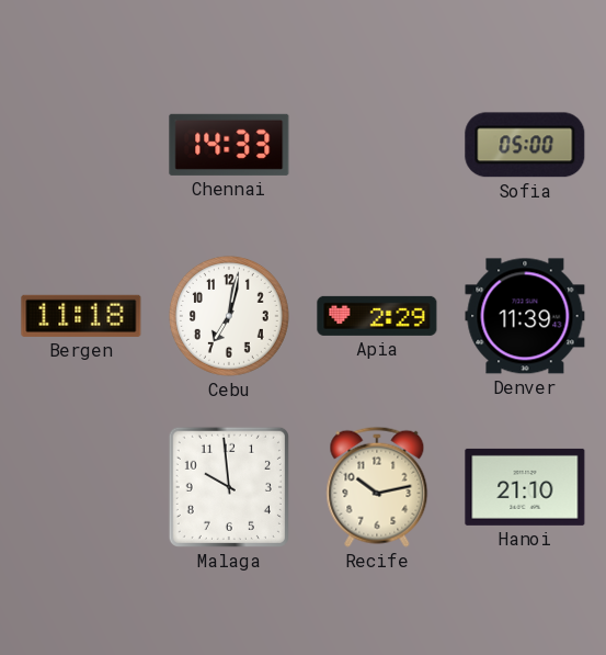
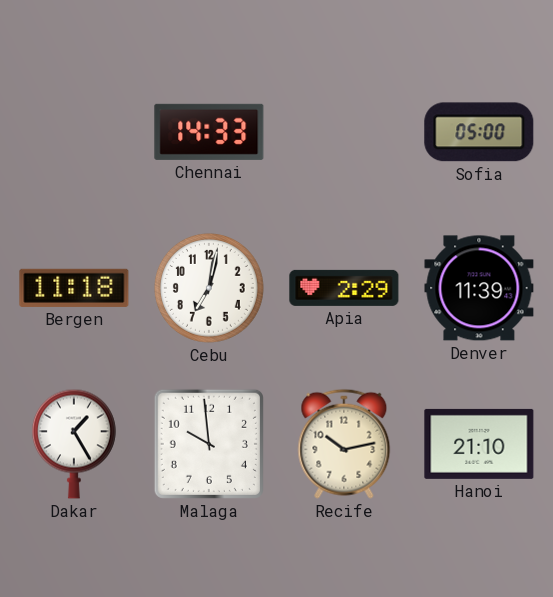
Dakar: none -> 1:25 (74, 444)
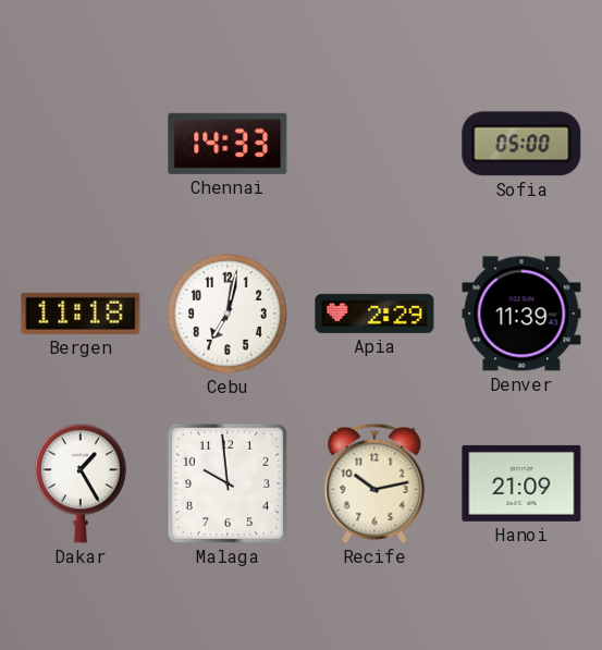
Hanoi: 21:10 -> 21:09 (521, 483)
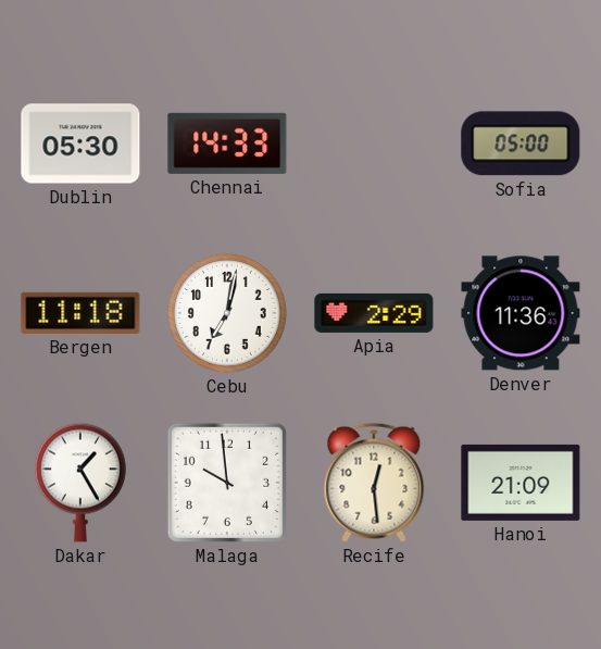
Dublin: none -> 05:30 (80, 143)
Denver: 11:39 -> 11:36 (521, 313)
Recife: 10:13 -> 12:29 (374, 483)
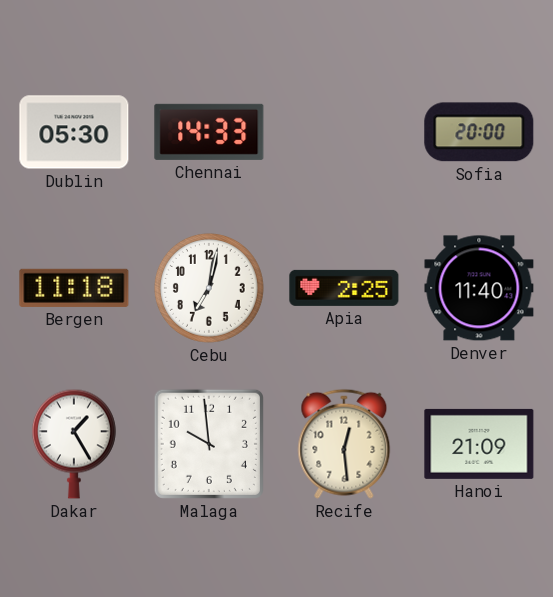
Sofia: 05:00 -> 20:00 (479, 132)
Apia: 2:29 -> 2:25 (344, 288)
Denver: 11:36 -> 11:40 (479, 288)
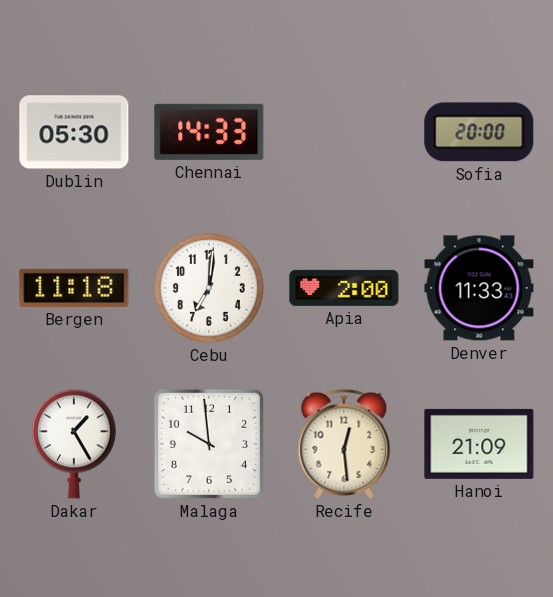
Cebu: 7:02 -> 7:01 (209, 288)
Apia: 2:25 -> 2:00 (344, 288)
Denver: 11:40 -> 11:33 (479, 288)
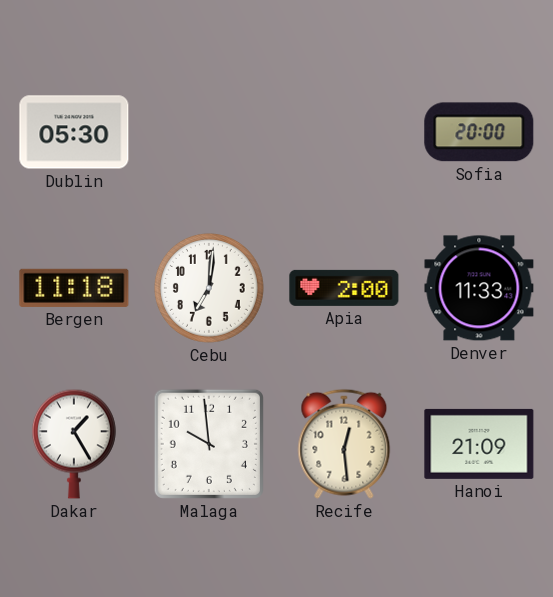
Chennai: 14:33 -> none (209, 132)
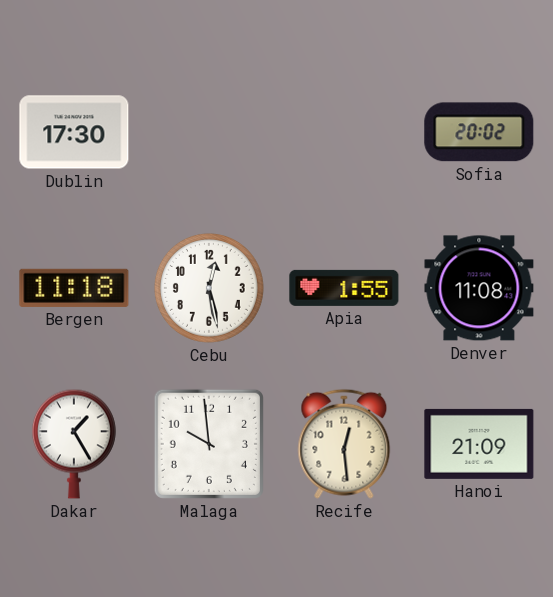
Dublin: 05:30 -> 17:30 (74, 132)
Sofia: 20:00 -> 20:02 (479, 132)
Cebu: 7:01 -> 12:28 (209, 288)
Apia: 2:00 -> 1:55 (344, 288)
Denver: 11:33 -> 11:08 (479, 288)
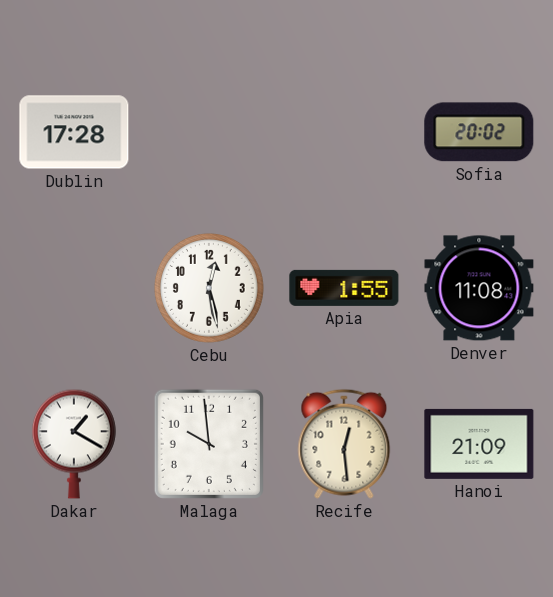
Dublin: 17:30 -> 17:28 (74, 132)
Bergen: 11:18 -> none (74, 288)
Dakar: 1:25 -> 1:20 (74, 444)
